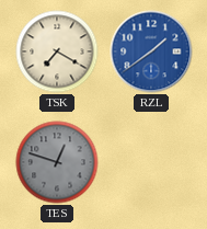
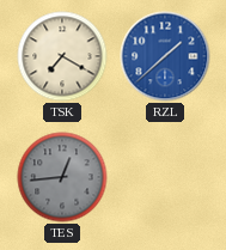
RZL: 1:39 -> 1:38 (165, 56)
TES: 12:48 -> 12:44 (62, 177)
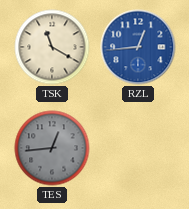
TSK: 7:20 -> 11:20 (52, 47)
RZL: 1:38 -> 12:44 (138, 47)
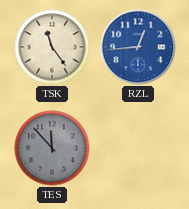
TSK: 11:20 -> 11:24 (52, 47)
TES: 12:44 -> 11:53 (52, 148)
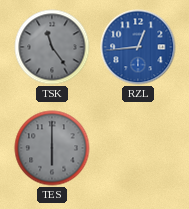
TSK dial: cream -> grey (52, 47)
TES: 11:53 -> 6:00 (52, 148)
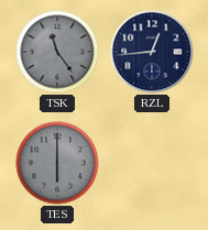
RZL dial: blue -> navy (152, 52)
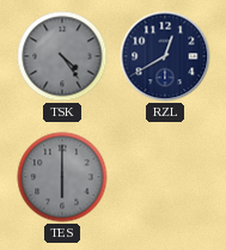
TSK: 11:24 -> 4:24 (62, 56)
RZL: 12:44 -> 12:40 (165, 56)
